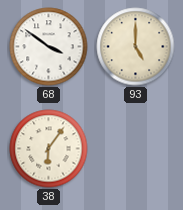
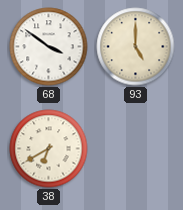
38: 6:06 -> 6:40 (49, 149)
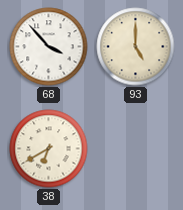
68: 3:51 -> 3:53 (49, 47)
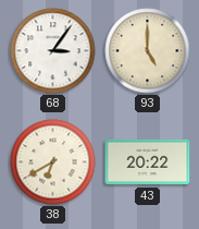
68: 3:53 -> 3:06 (53, 51)
43: none -> 20:22 (148, 162)
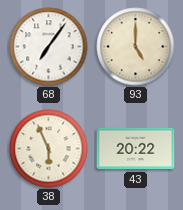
68: 3:06 -> 7:06 (49, 47)
38: 6:40 -> 5:56 (49, 149)
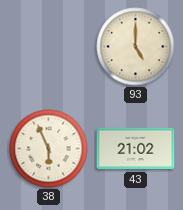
68: 7:06 -> none (49, 47)
43: 20:22 -> 21:02 (136, 149)
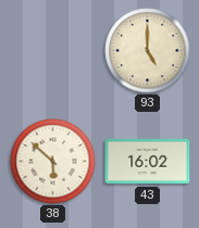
38: 5:56 -> 5:52 (53, 162)
43: 21:02 -> 16:02 (148, 162)
